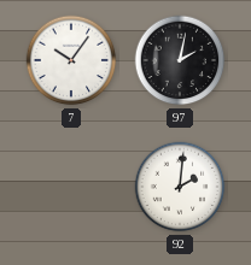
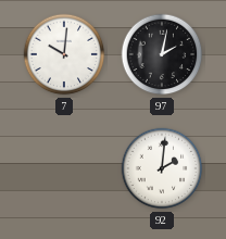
7: 10:06 -> 10:01 (64, 54)
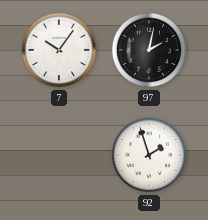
7: 10:01 -> 10:06 (59, 50)
92: 2:01 -> 1:57 (149, 155)
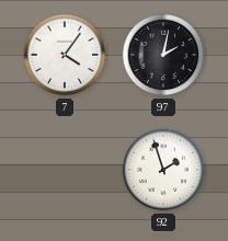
7: 10:06 -> 4:06 (65, 55)
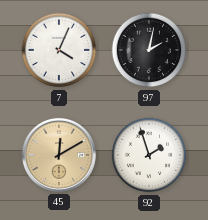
7: 4:06 -> 4:04 (59, 50)
45: none -> 12:10 (59, 155)
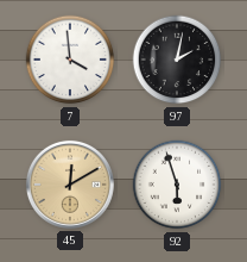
7: 4:04 -> 3:59 (70, 60)
92: 1:57 -> 5:57 (177, 185)
